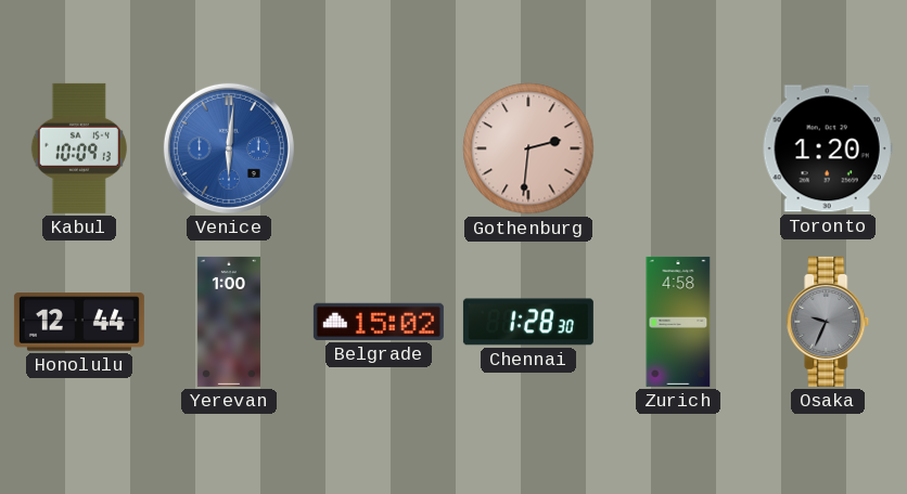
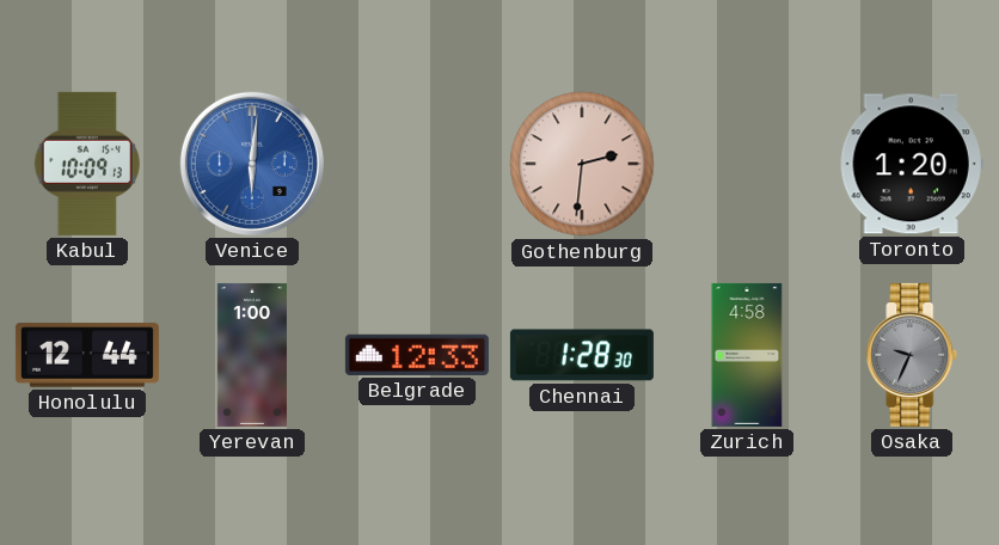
Belgrade: 15:02 -> 12:33 (417, 355)
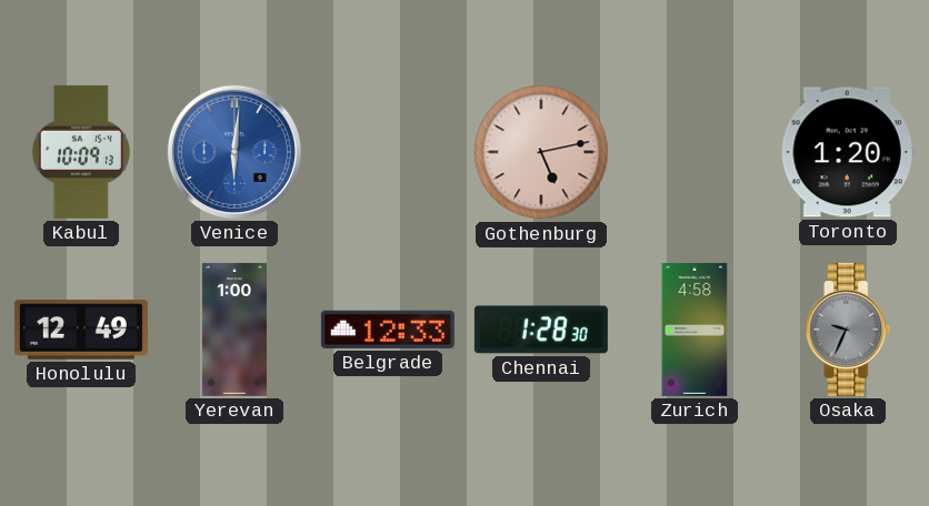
Gothenburg: 2:31 -> 5:13 (541, 152)
Honolulu: 12:44 -> 12:49 (81, 330)
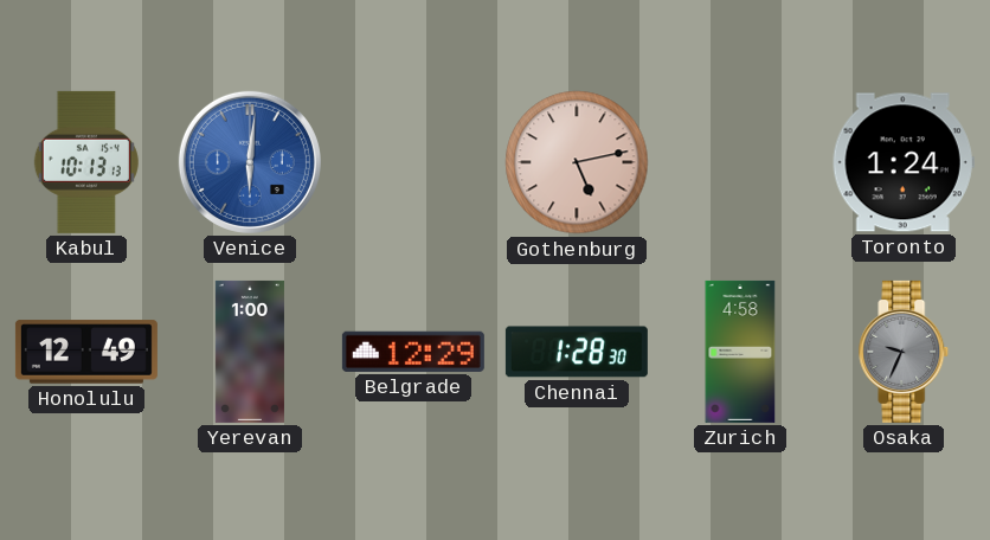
Kabul: 10:09 -> 10:13 (86, 162)
Toronto: 1:20 -> 1:24 (904, 162)
Belgrade: 12:33 -> 12:29 (413, 352)
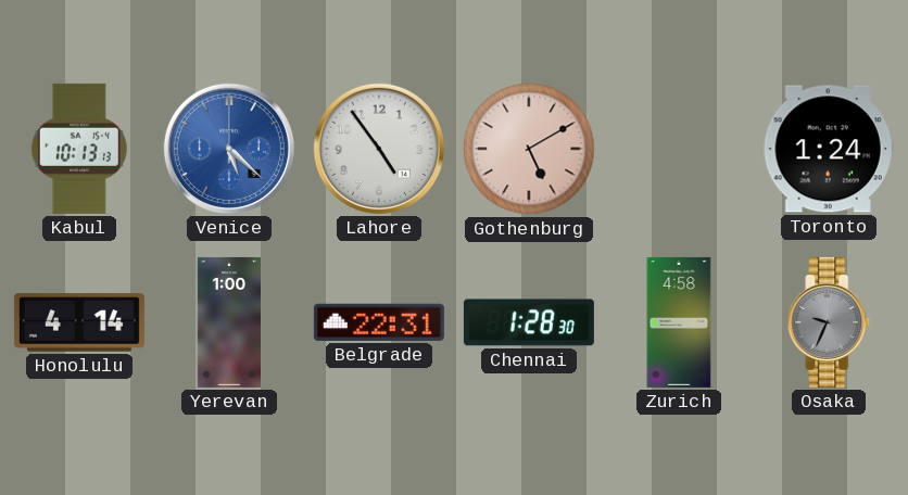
Venice: 6:01 -> 5:22 (229, 149)
Lahore: none -> 4:54 (379, 149)
Gothenburg: 5:13 -> 5:10 (529, 149)
Honolulu: 12:49 -> 4:14 (79, 322)
Belgrade: 12:29 -> 22:31 (379, 322)
